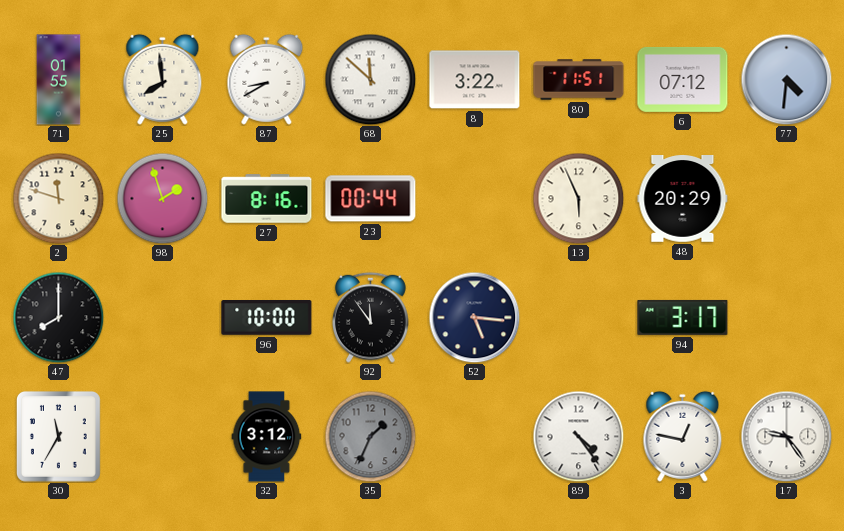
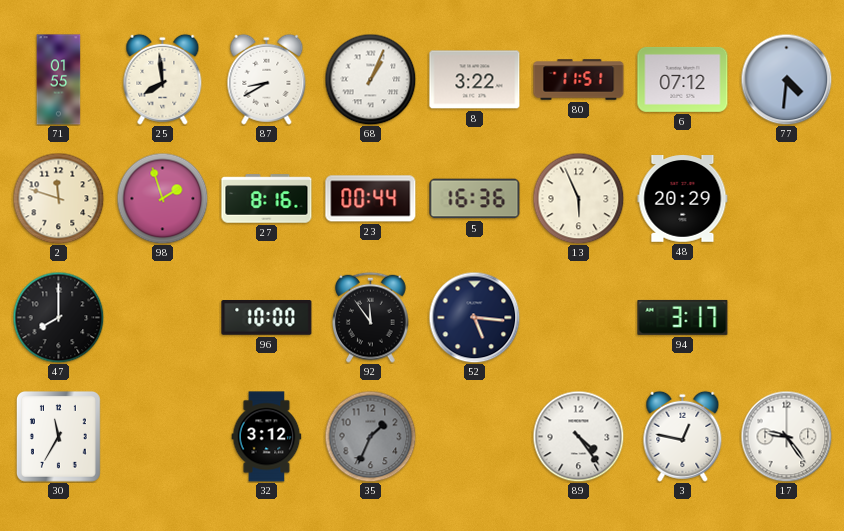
68: 11:52 -> 1:04 (370, 79)
5: none -> 16:36 (475, 199)
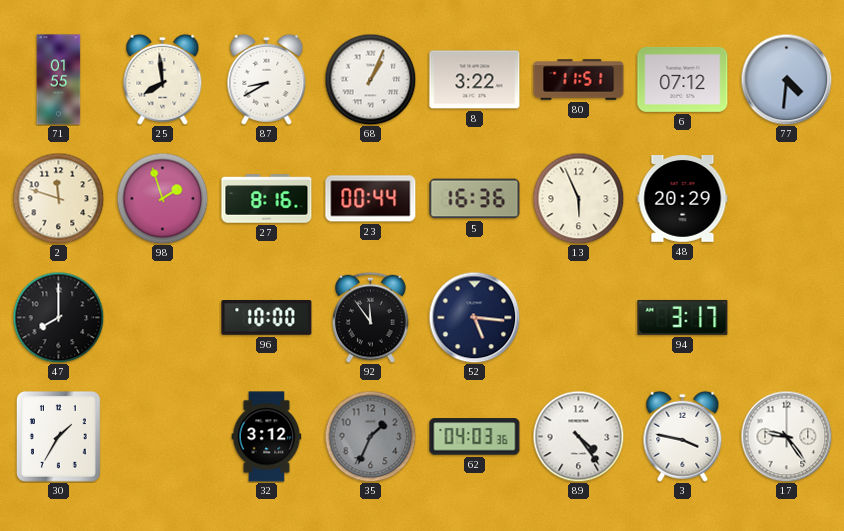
30: 11:35 -> 1:35 (58, 436)
62: none -> 04:03 (475, 437)
3: 12:47 -> 3:47 (683, 436)
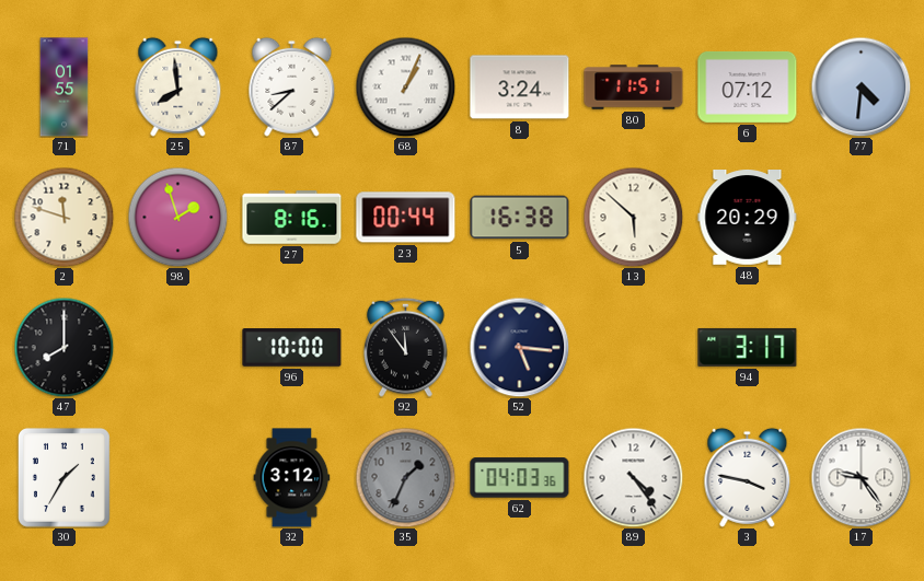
87: 8:40 -> 8:38 (292, 86)
8: 3:22 -> 3:24 (520, 88)
5: 16:36 -> 16:38 (520, 218)
13: 5:56 -> 5:52 (633, 217)
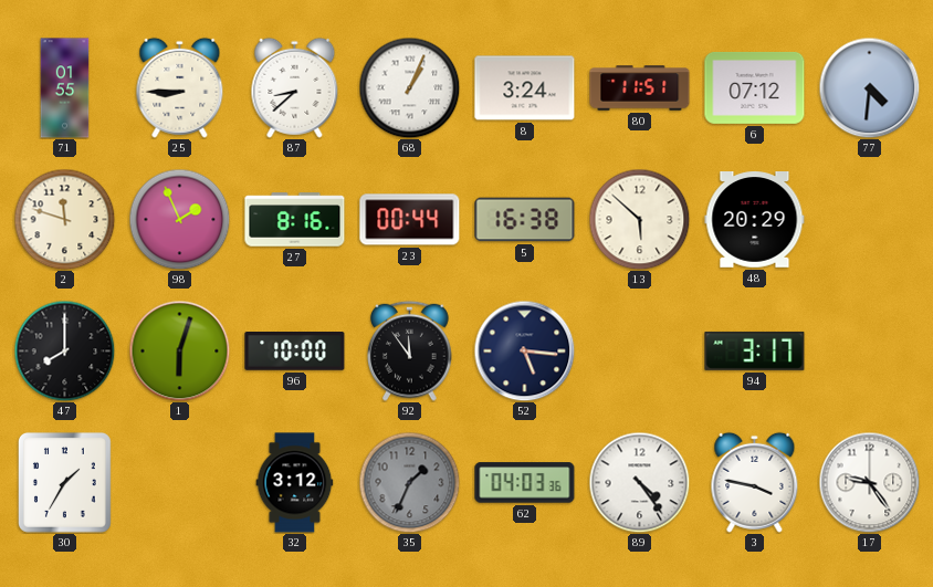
25: 7:59 -> 8:45 (180, 87)
98: 1:57 -> 1:56 (179, 219)
1: none -> 6:03 (179, 350)
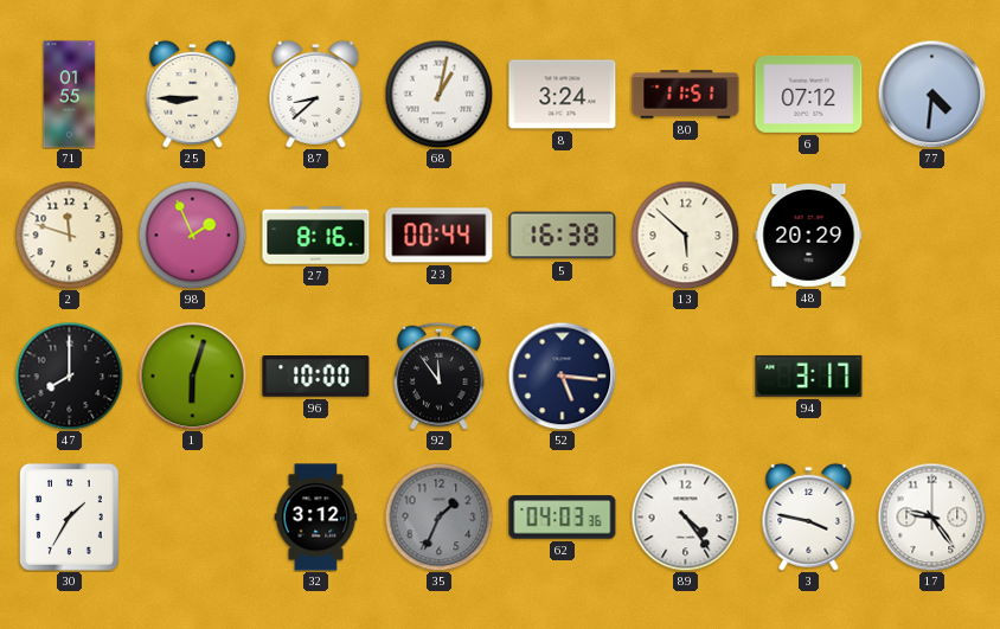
68: 1:04 -> 1:02 (438, 94)
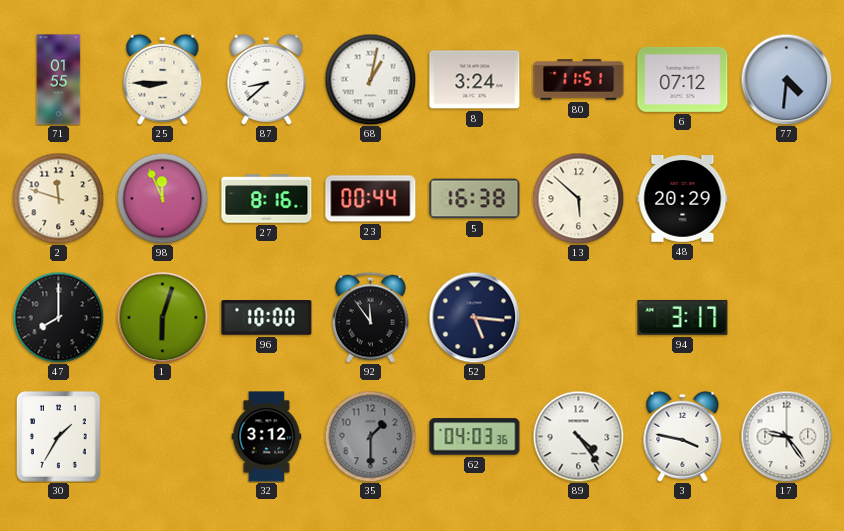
98: 1:56 -> 11:56 (162, 198)
35: 1:34 -> 1:30 (370, 436)
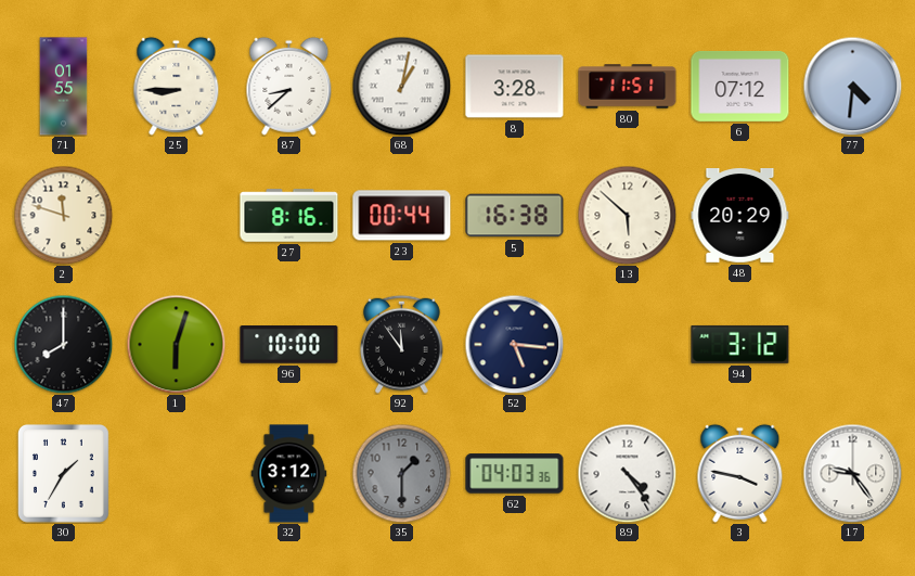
8: 3:24 -> 3:28 (515, 87)
98: 11:56 -> none (162, 198)
94: 3:17 -> 3:12 (740, 344)
